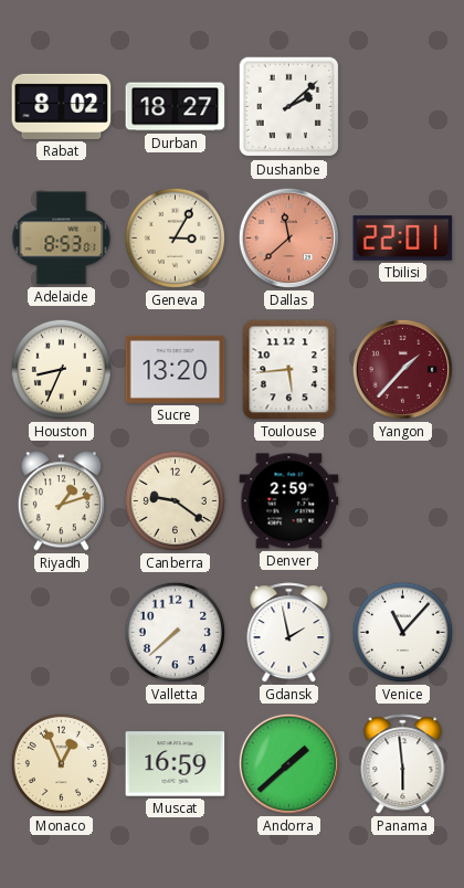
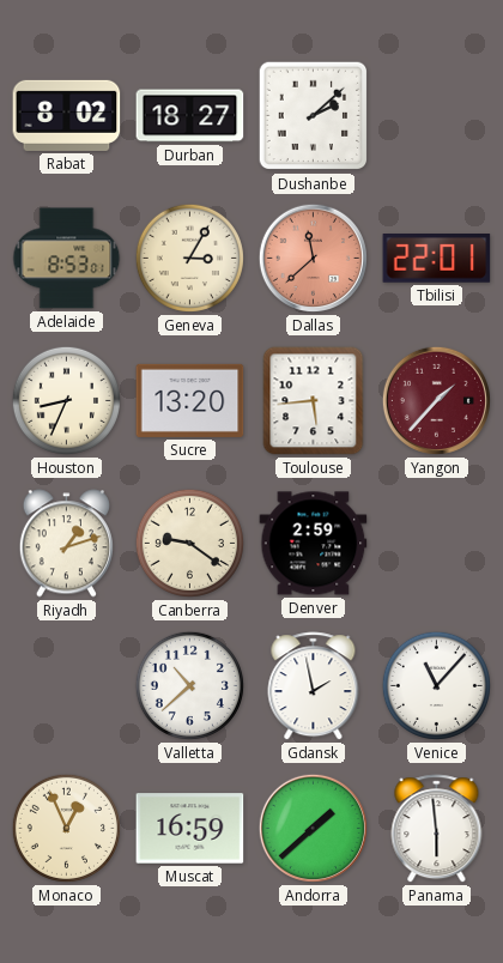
Valletta: 7:38 -> 10:38 (189, 685)
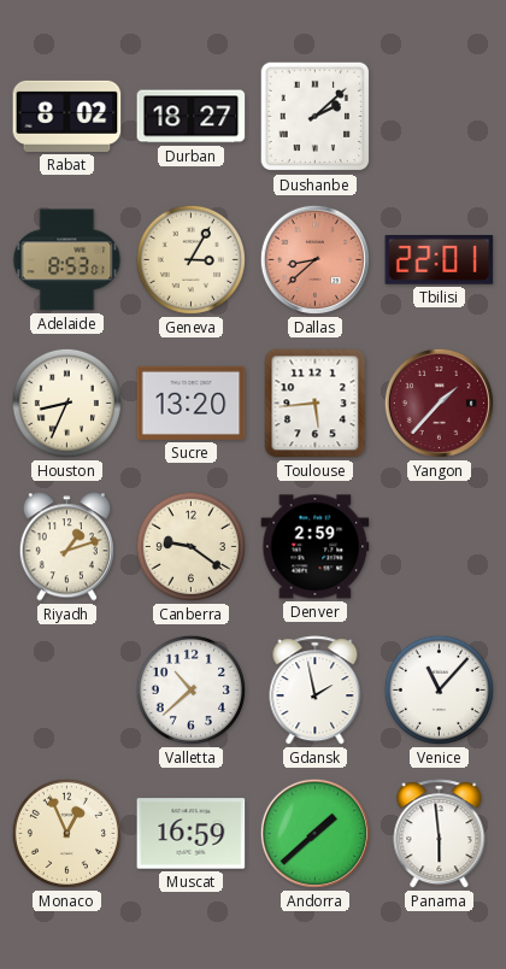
Dallas: 11:38 -> 8:38 (314, 259)
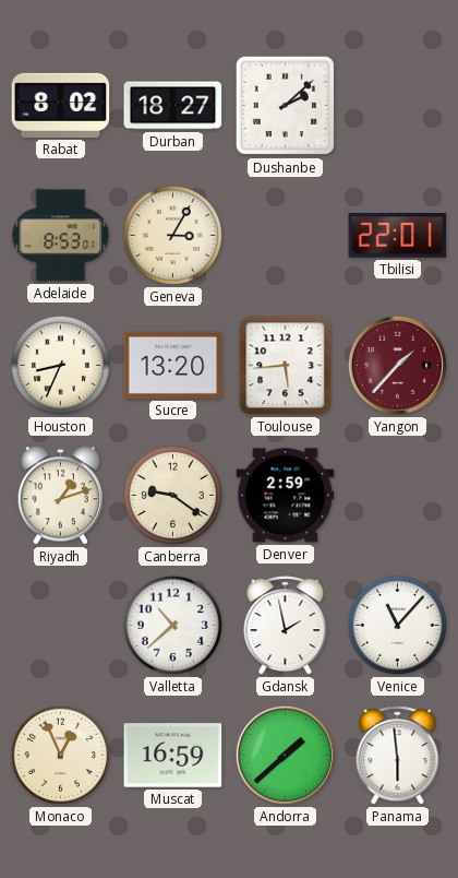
Dallas: 8:38 -> none (314, 259)
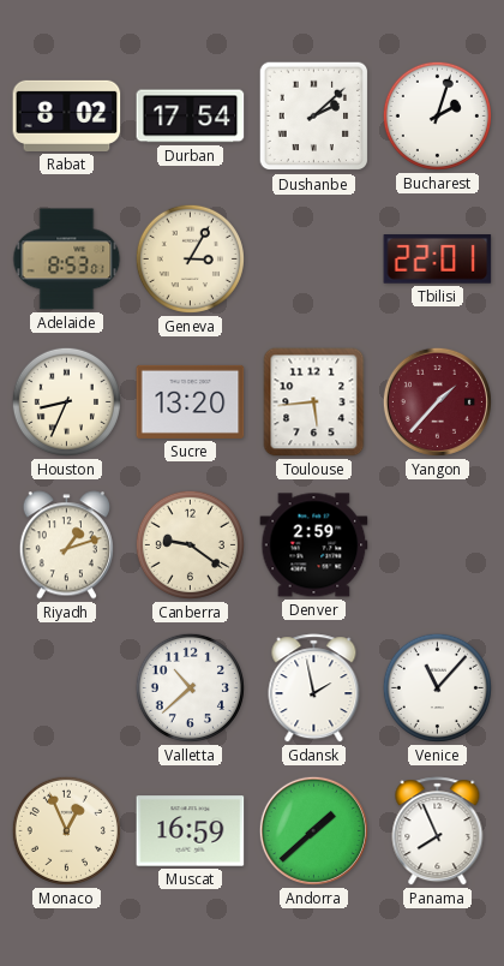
Durban: 18:27 -> 17:54 (191, 117)
Bucharest: none -> 2:03 (437, 115)
Panama: 5:59 -> 7:56 (438, 831)
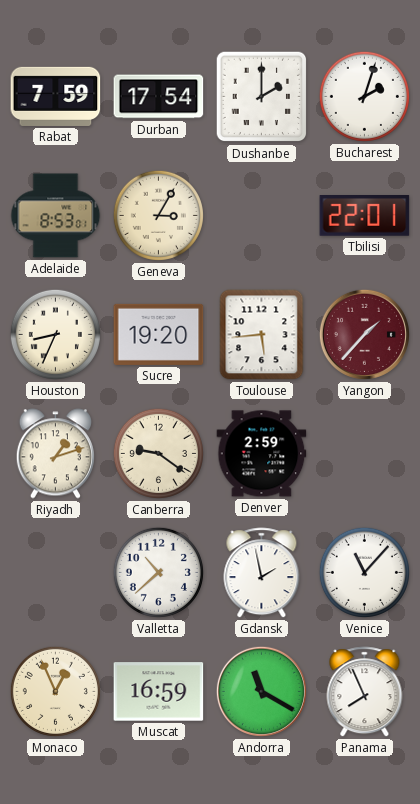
Rabat: 8:02 -> 7:59 (56, 96)
Dushanbe: 2:08 -> 2:00 (262, 97)
Sucre: 13:20 -> 19:20 (159, 334)
Andorra: 1:38 -> 11:20 (261, 691)
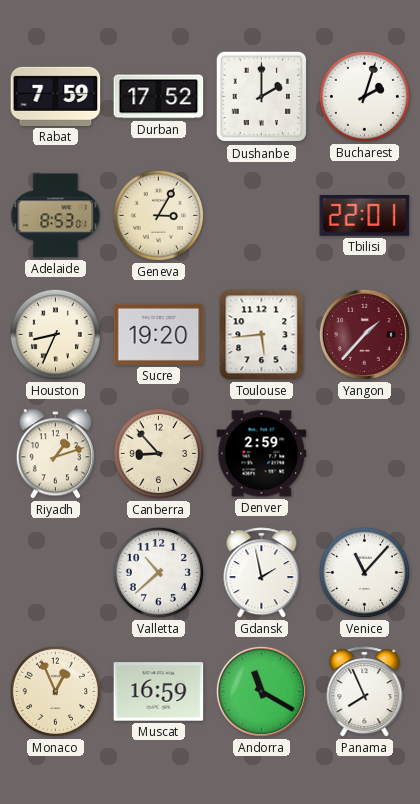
Durban: 17:54 -> 17:52 (159, 97)
Canberra: 9:21 -> 8:53 (158, 453)
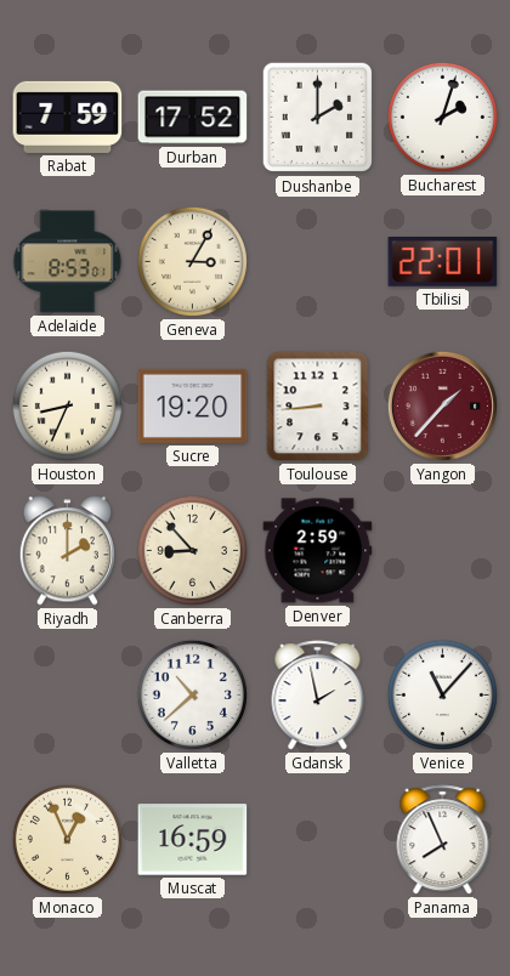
Toulouse: 5:44 -> 8:44 (318, 407)
Riyadh: 1:12 -> 2:00 (67, 551)
Andorra: 11:20 -> none (261, 691)
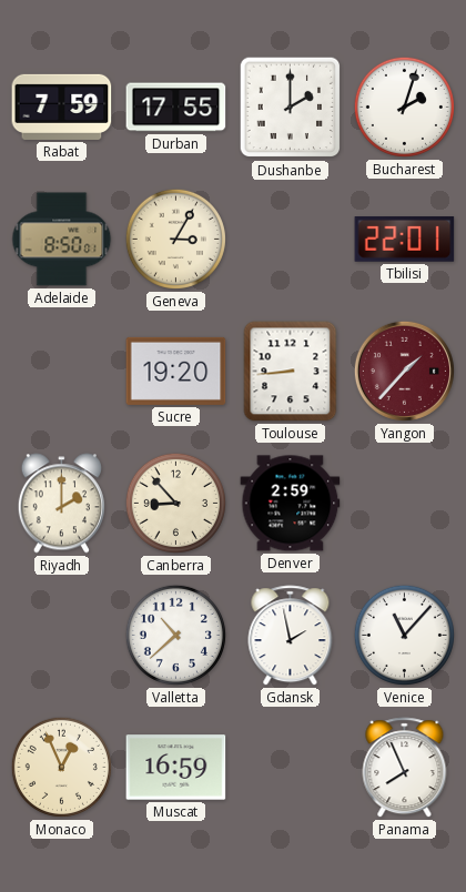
Durban: 17:52 -> 17:55 (176, 108)
Adelaide: 8:53 -> 8:50 (62, 240)
Houston: 8:34 -> none (67, 405)
